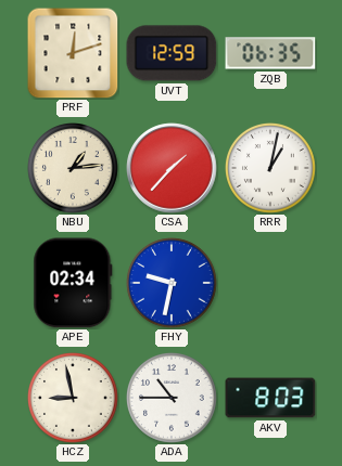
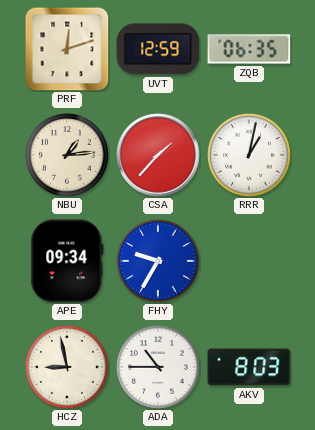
APE: 02:34 -> 09:34 (67, 261)
FHY: 9:32 -> 9:35 (159, 262)
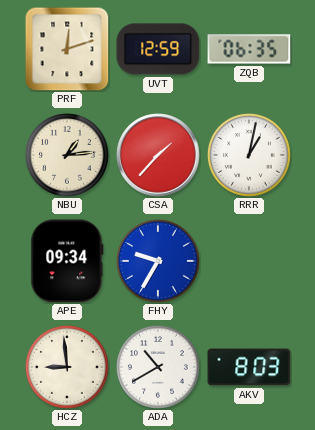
HCZ: 8:58 -> 8:59 (68, 368)
ADA: 10:45 -> 10:40 (159, 368)
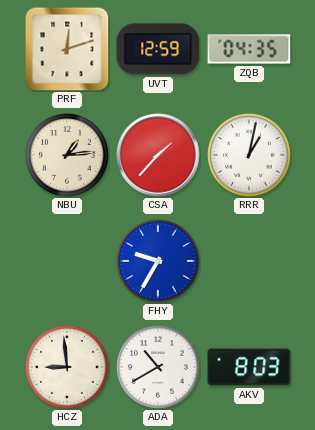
ZQB: 06:35 -> 04:35 (249, 49)
APE: 09:34 -> none (67, 261)
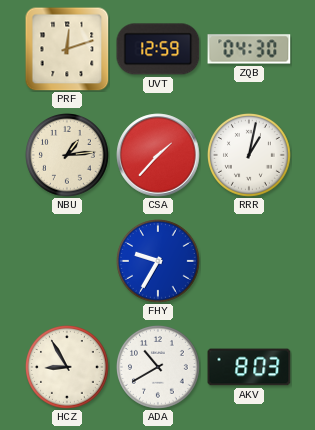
ZQB: 04:35 -> 04:30 (249, 49)
HCZ: 8:59 -> 8:55 (68, 368)
